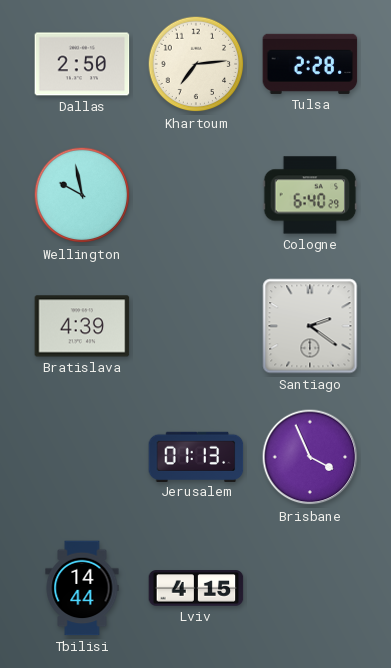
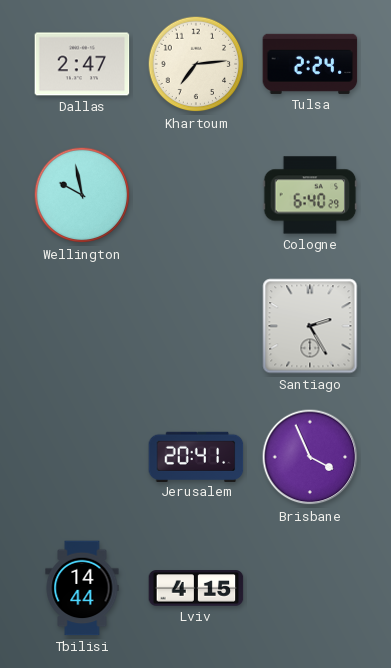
Dallas: 2:50 -> 2:47 (82, 64)
Tulsa: 2:28 -> 2:24 (310, 64)
Bratislava: 4:39 -> none (82, 326)
Santiago: 2:21 -> 2:25 (310, 326)
Jerusalem: 01:13 -> 20:41 (196, 456)
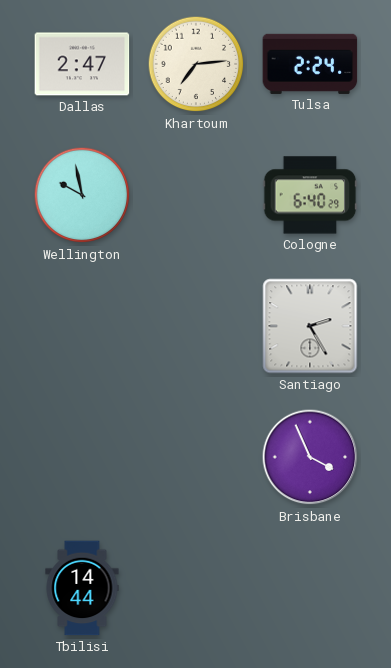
Jerusalem: 20:41 -> none (196, 456)
Lviv: 4:15 -> none (196, 588)
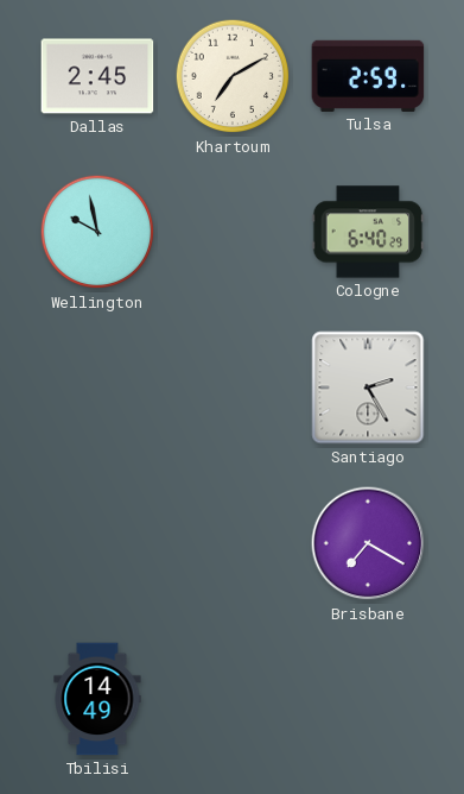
Dallas: 2:47 -> 2:45 (97, 76)
Khartoum: 7:14 -> 7:10 (233, 76)
Tulsa: 2:24 -> 2:59 (368, 76)
Brisbane: 3:56 -> 7:20 (368, 543)
Tbilisi: 14:44 -> 14:49 (97, 699)
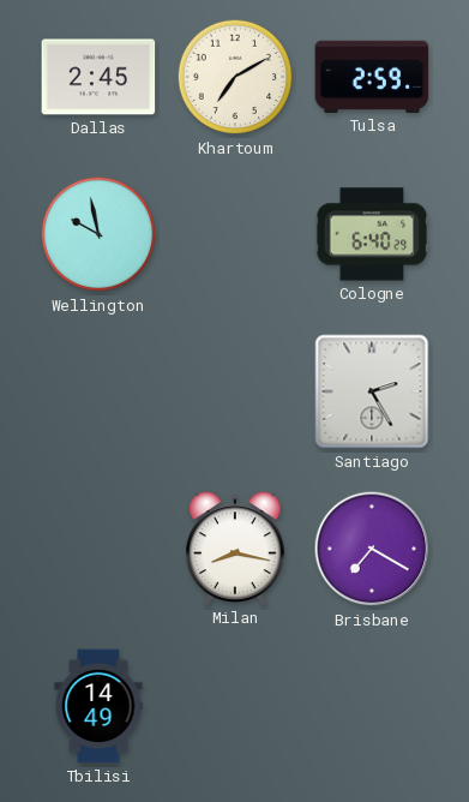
Milan: none -> 8:17 (236, 549)
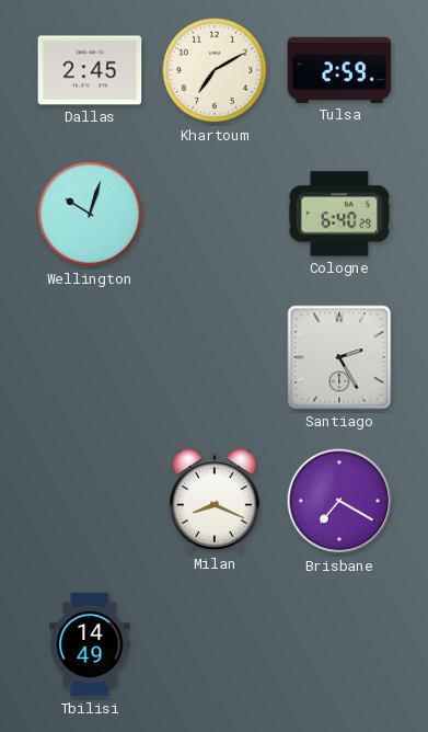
Wellington: 9:58 -> 10:03 (90, 214)
Milan: 8:17 -> 8:19 (216, 501)
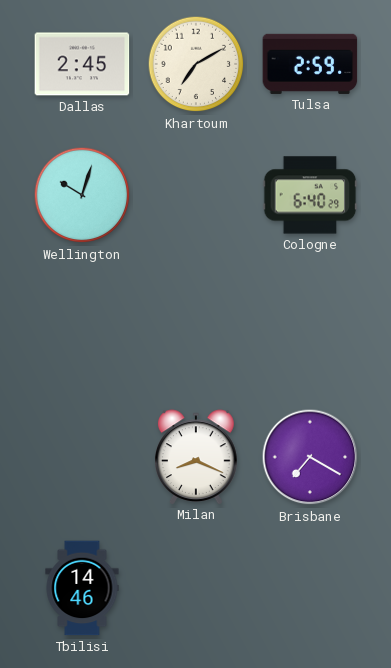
Santiago: 2:25 -> none (339, 357)
Tbilisi: 14:49 -> 14:46 (82, 588)
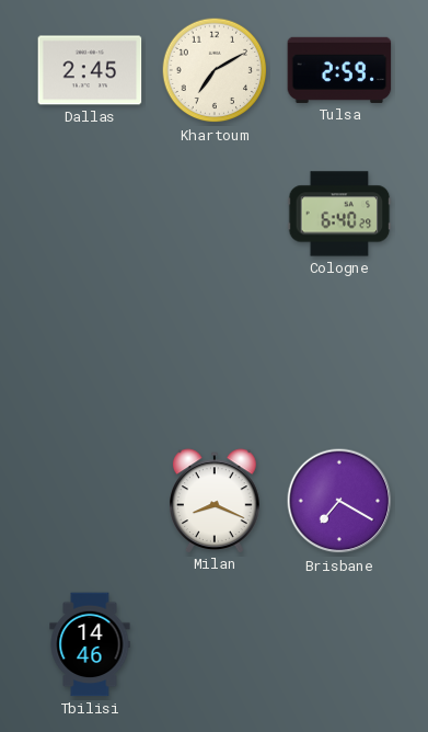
Wellington: 10:03 -> none (82, 195)
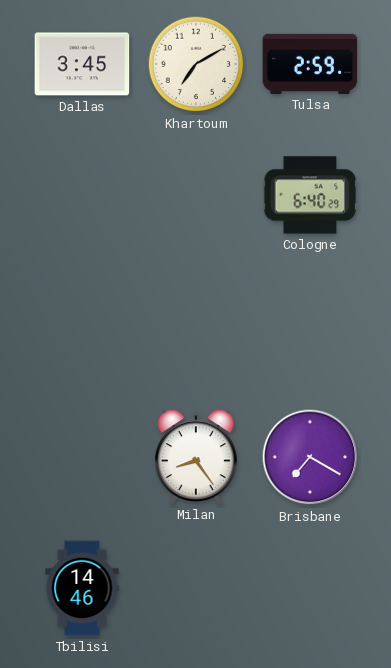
Dallas: 2:45 -> 3:45 (82, 64)
Milan: 8:19 -> 8:24 (197, 457)
